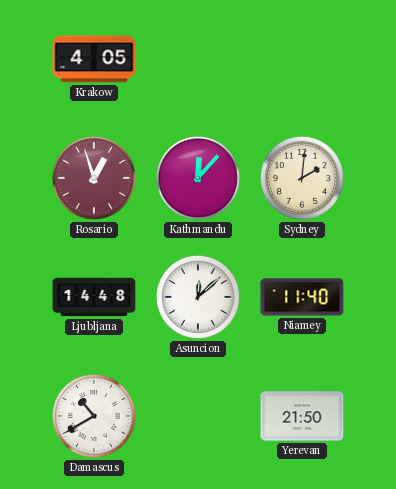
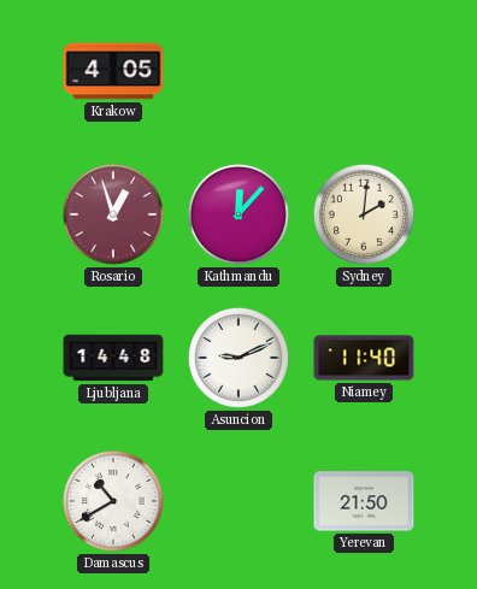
Asuncion: 12:08 -> 9:11 (238, 358)
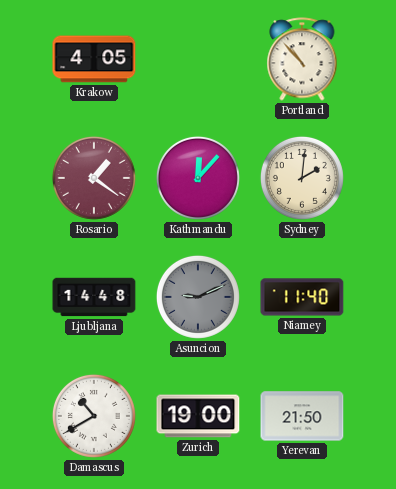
Portland: none -> 10:53 (302, 59)
Rosario: 12:57 -> 1:21 (94, 178)
Asuncion dial: white -> grey (198, 297)
Zurich: none -> 19:00 (198, 416)
